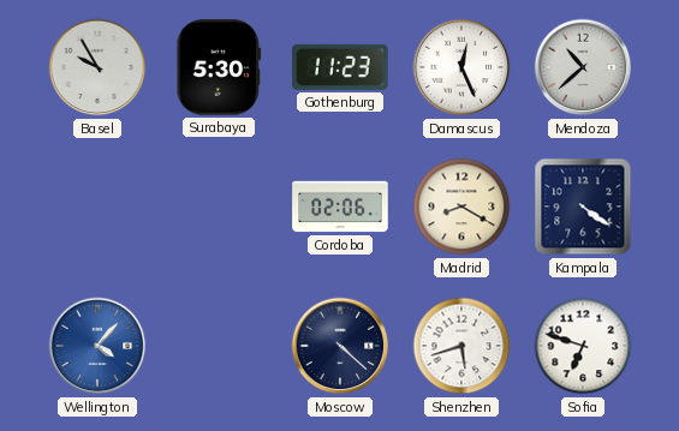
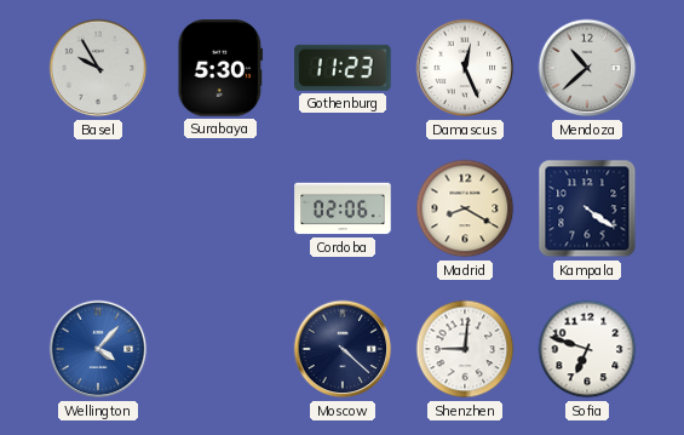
Shenzhen: 5:42 -> 9:01 (465, 349)
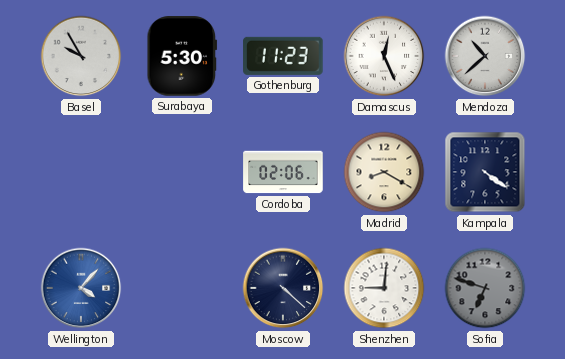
Sofia dial: white -> grey (485, 288)
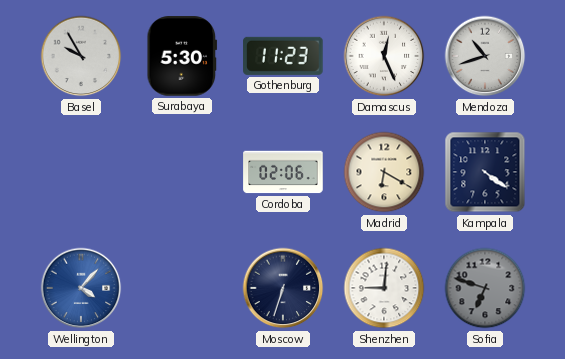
Mendoza: 10:38 -> 10:42 (485, 56)
Madrid: 8:20 -> 6:20 (384, 172)
Moscow: 4:22 -> 6:33 (283, 288)
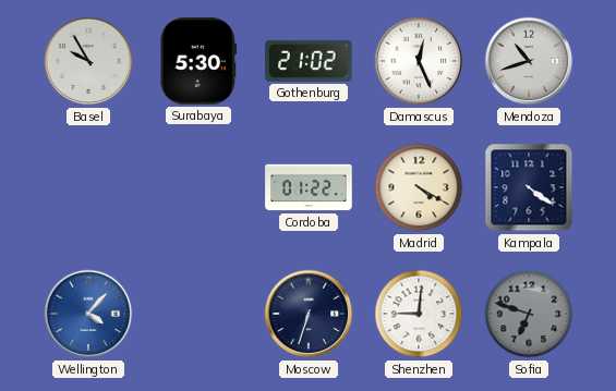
Gothenburg: 11:23 -> 21:02 (309, 61)
Cordoba: 02:06 -> 01:22 (309, 187)
Madrid: 6:20 -> 4:20 (419, 187)
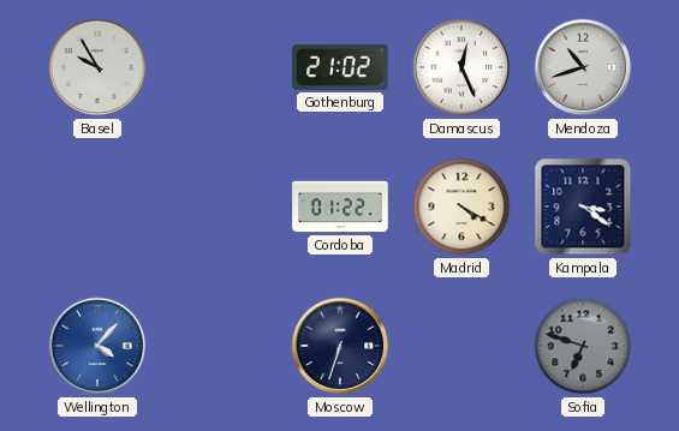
Surabaya: 5:30 -> none (198, 61)
Kampala: 4:21 -> 3:21 (583, 206)
Shenzhen: 9:01 -> none (419, 314)
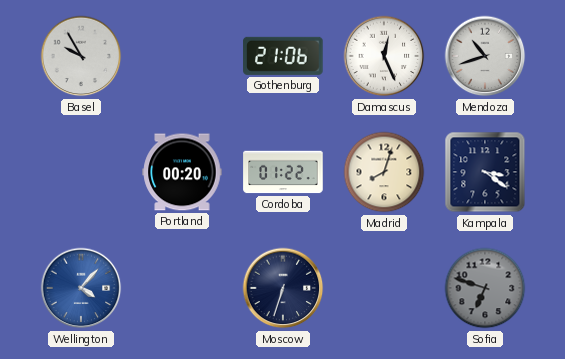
Gothenburg: 21:02 -> 21:06 (283, 56)
Portland: none -> 00:20 (182, 172)
Madrid: 4:20 -> 8:03 (384, 172)
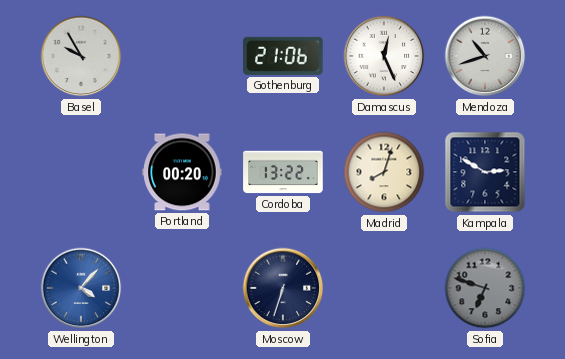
Cordoba: 01:22 -> 13:22 (283, 172)
Kampala: 3:21 -> 2:50 (485, 172)
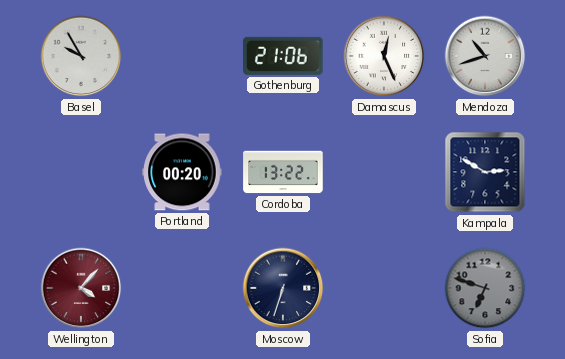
Madrid: 8:03 -> none (384, 172)
Wellington dial: blue -> burgundy (81, 288)
